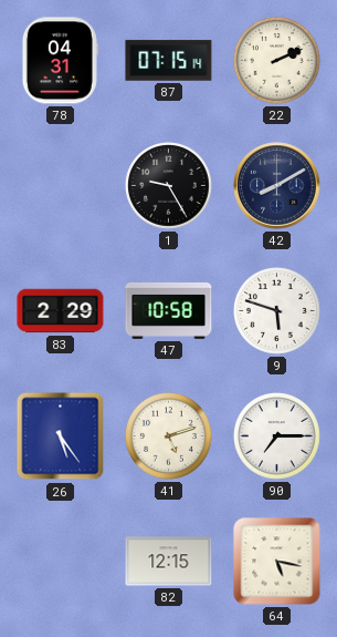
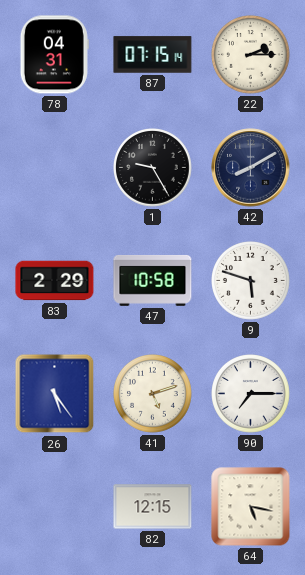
22: 2:11 -> 2:15 (251, 55)
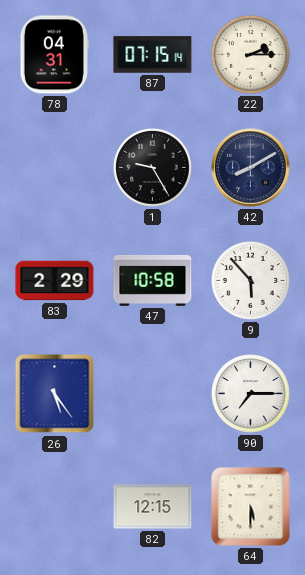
9: 5:48 -> 5:53 (251, 281)
41: 5:12 -> none (153, 394)
64: 5:17 -> 5:30 (251, 507)
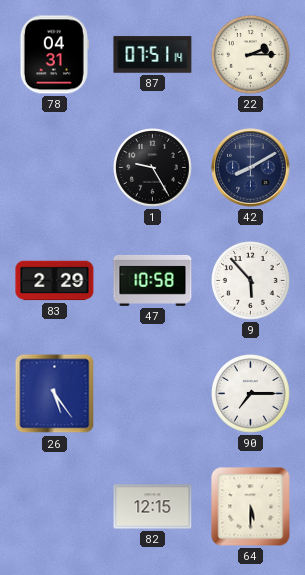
87: 07:15 -> 07:51 (153, 55)
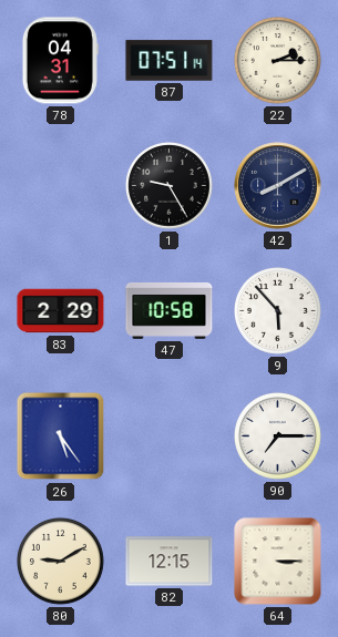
80: none -> 9:10 (61, 562)
64: 5:30 -> 3:15 (278, 562)
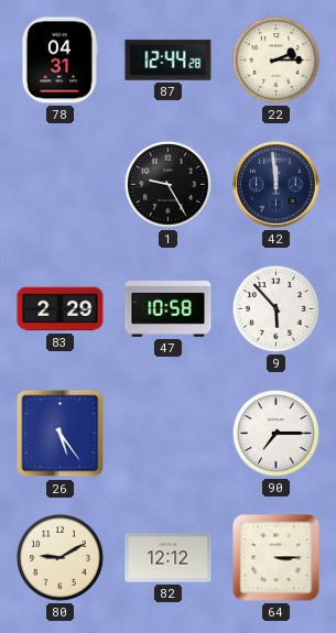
87: 07:51 -> 12:44 (169, 61)
42: 8:10 -> 11:59 (277, 185)
82: 12:15 -> 12:12 (169, 558)
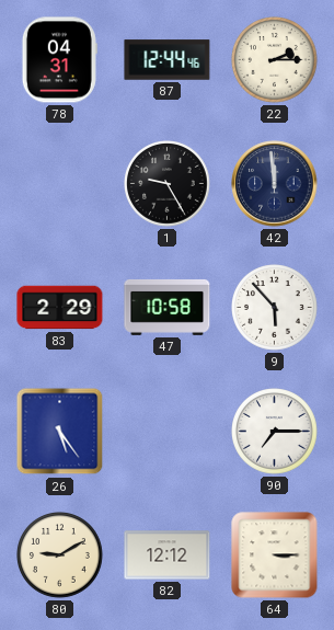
87: 12:44:28 -> 12:44:46 (168, 60)
